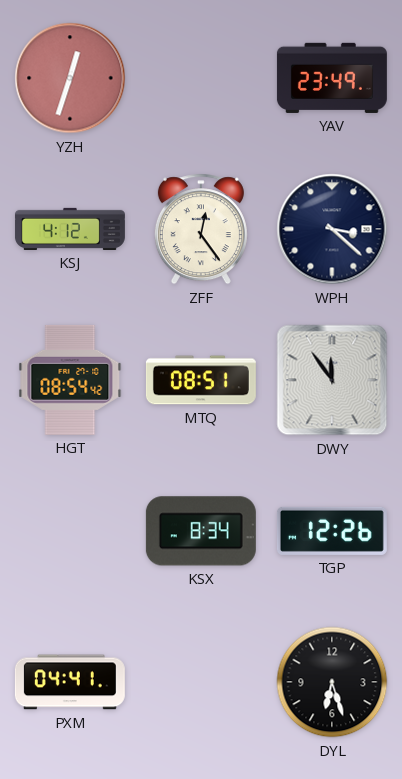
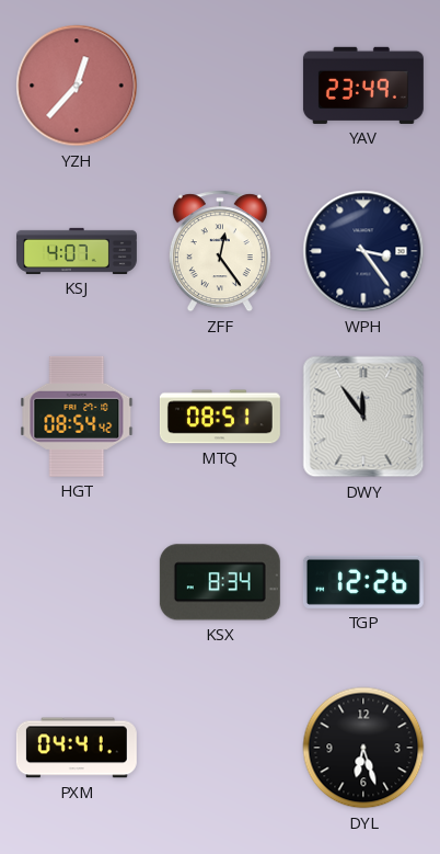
YZH: 12:33 -> 12:37 (77, 86)
KSJ: 4:12 -> 4:07 (77, 251)
WPH: 3:22 -> 3:24 (363, 251)
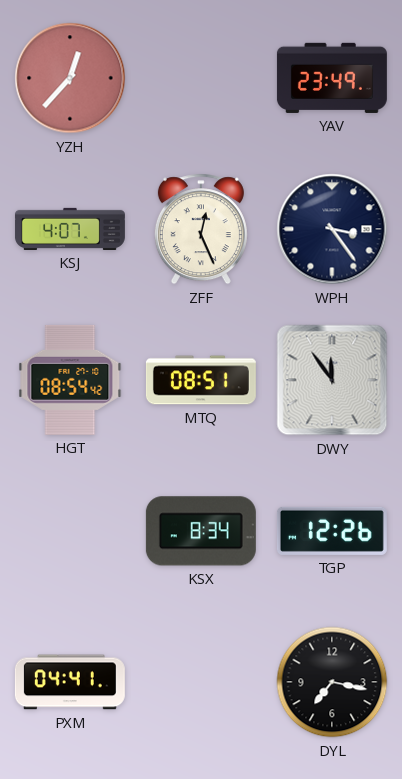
ZFF: 12:24 -> 12:26 (201, 229)
DYL: 6:27 -> 7:17 (332, 682)
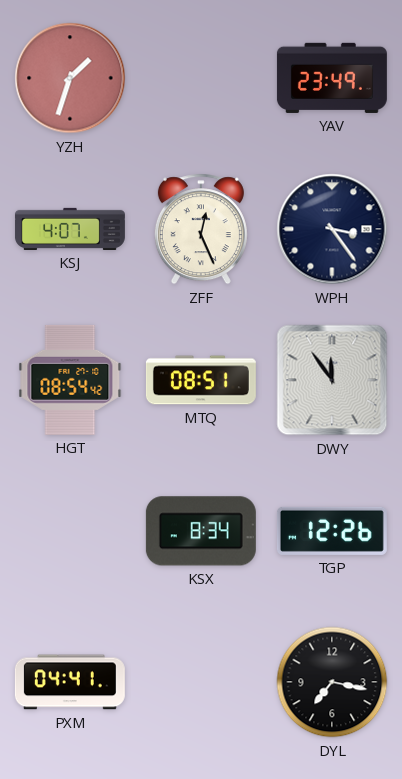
YZH: 12:37 -> 1:33 (70, 78)
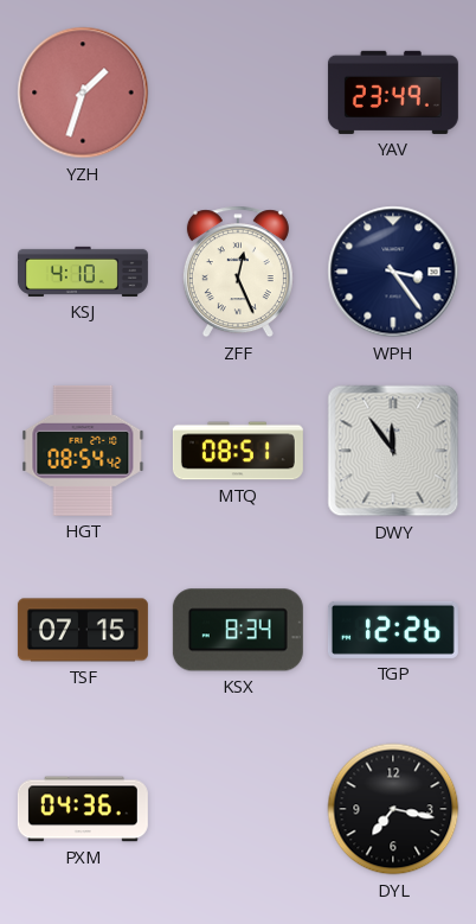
KSJ: 4:07 -> 4:10 (83, 272)
TSF: none -> 07:15 (83, 630)
PXM: 04:41 -> 04:36 (83, 809)
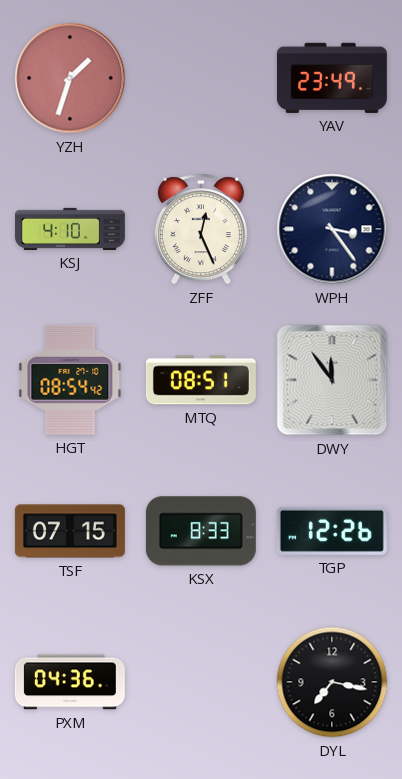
KSX: 8:34 -> 8:33 (201, 531)
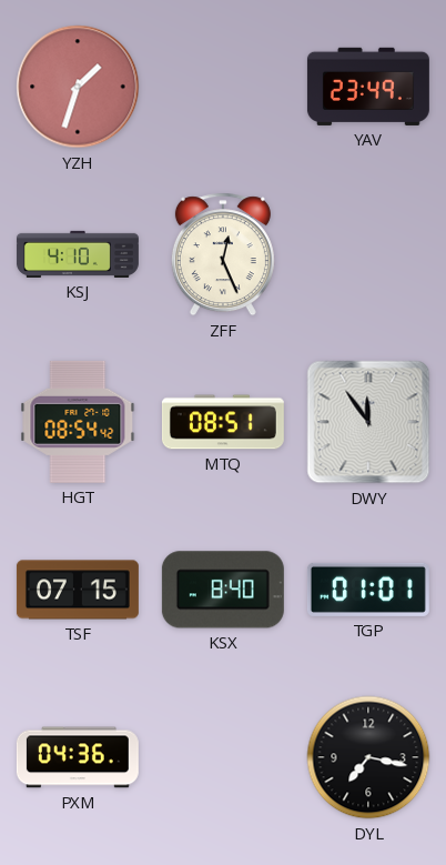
WPH: 3:24 -> none (332, 229)
KSX: 8:33 -> 8:40 (223, 590)
TGP: 12:26 -> 01:01 (368, 590)
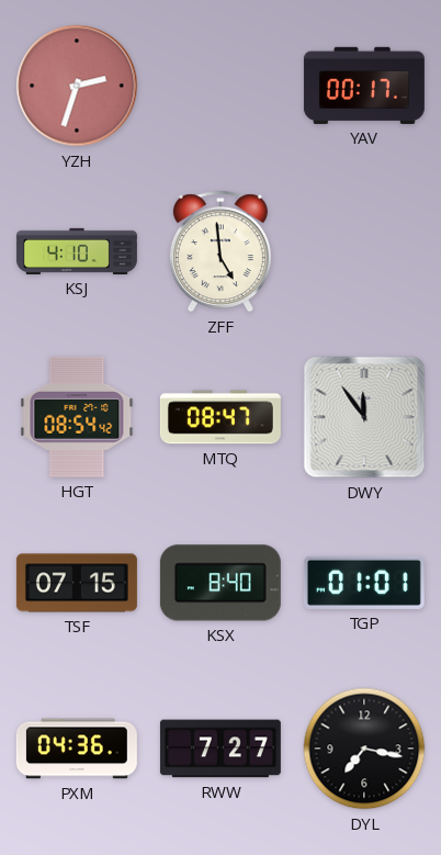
YZH: 1:33 -> 2:33 (77, 86)
YAV: 23:49 -> 00:17 (364, 86)
ZFF: 12:26 -> 4:59 (220, 251)
MTQ: 08:51 -> 08:47 (220, 417)
RWW: none -> 7:27 (220, 749)
